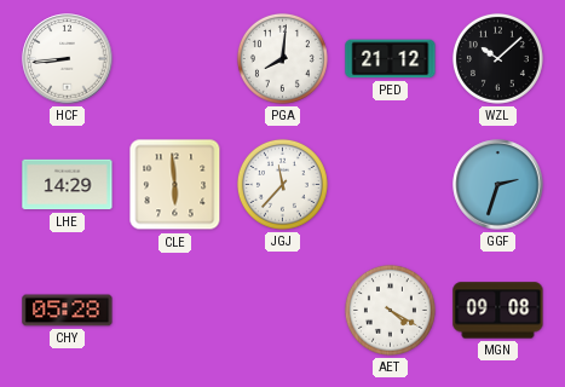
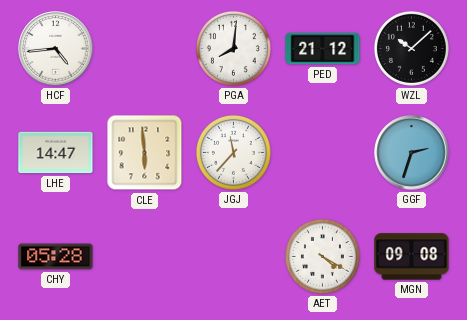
HCF: 8:44 -> 4:44 (56, 49)
LHE: 14:29 -> 14:47 (56, 153)
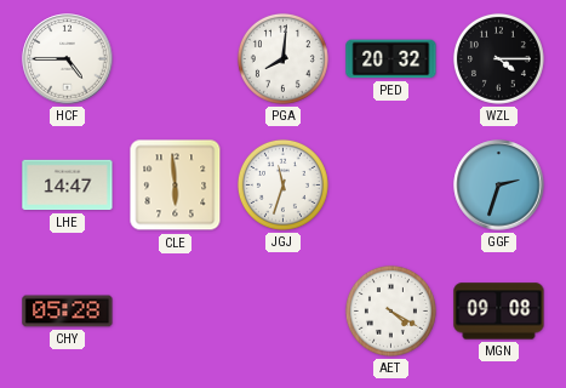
HCF: 4:44 -> 4:45 (68, 59)
PED: 21:12 -> 20:32 (391, 59)
WZL: 10:08 -> 4:15 (498, 58)
JGJ: 11:37 -> 11:33 (282, 184)
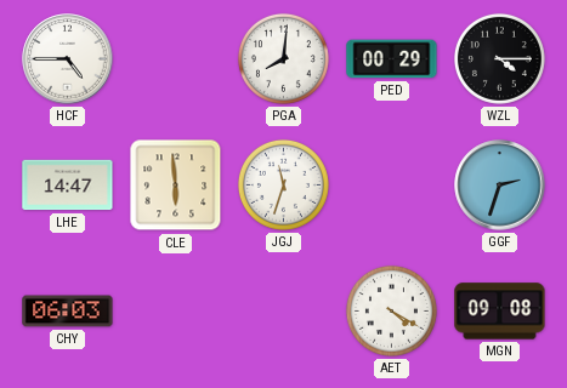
PED: 20:32 -> 00:29 (392, 59)
CHY: 05:28 -> 06:03 (68, 312)
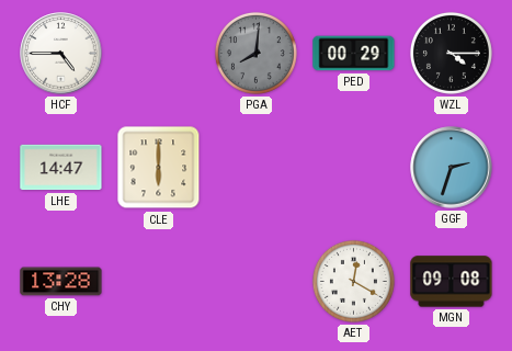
PGA dial: white -> grey (255, 53)
CLE: 5:59 -> 6:00 (159, 168)
JGJ: 11:33 -> none (283, 184)
CHY: 06:03 -> 13:28 (61, 282)
AET: 4:20 -> 12:20 (353, 281)
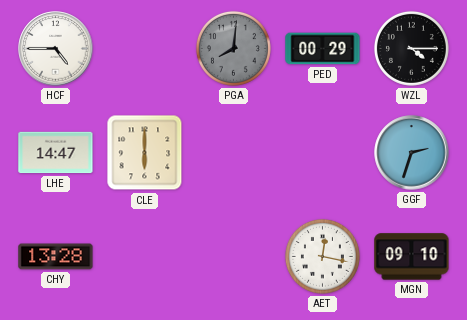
AET: 12:20 -> 12:17 (322, 256)
MGN: 09:08 -> 09:10 (412, 257)
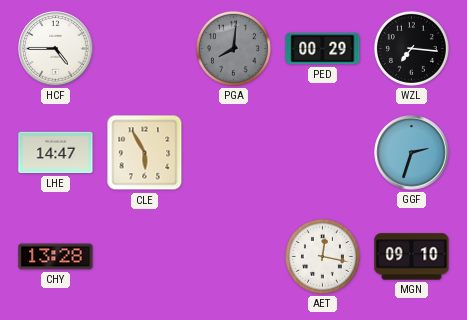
WZL: 4:15 -> 7:16 (411, 48)
CLE: 6:00 -> 5:55 (145, 153)
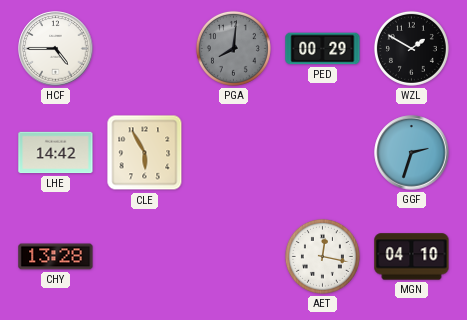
WZL: 7:16 -> 1:50 (411, 48)
LHE: 14:47 -> 14:42 (56, 153)
MGN: 09:10 -> 04:10 (412, 257)
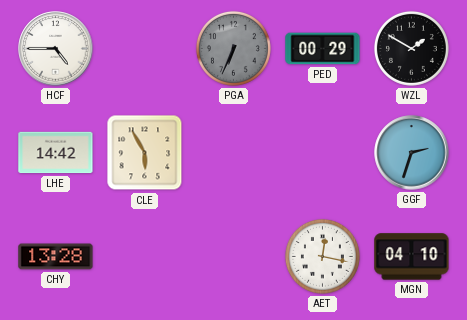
PGA: 8:01 -> 6:34 (233, 48)
